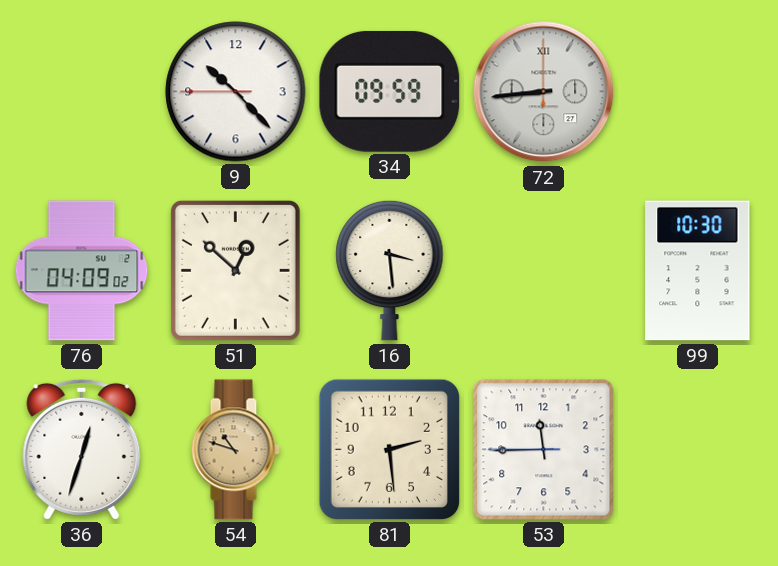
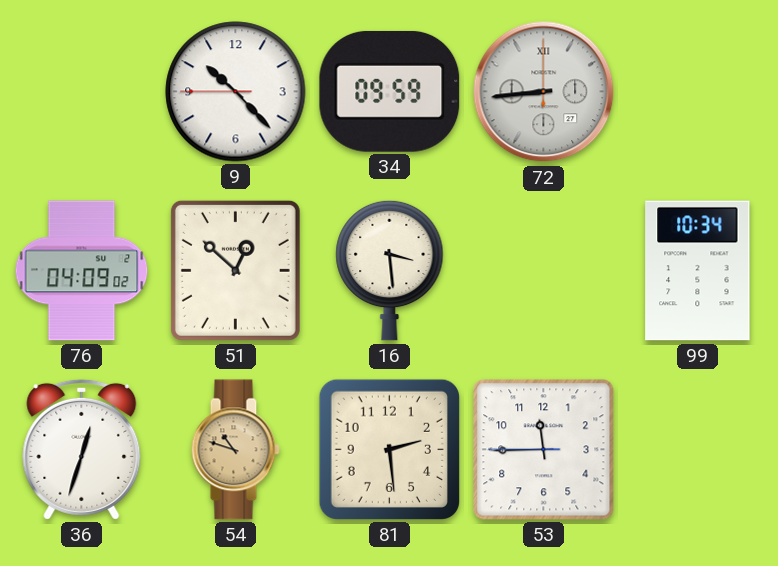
99: 10:30 -> 10:34 (698, 271)
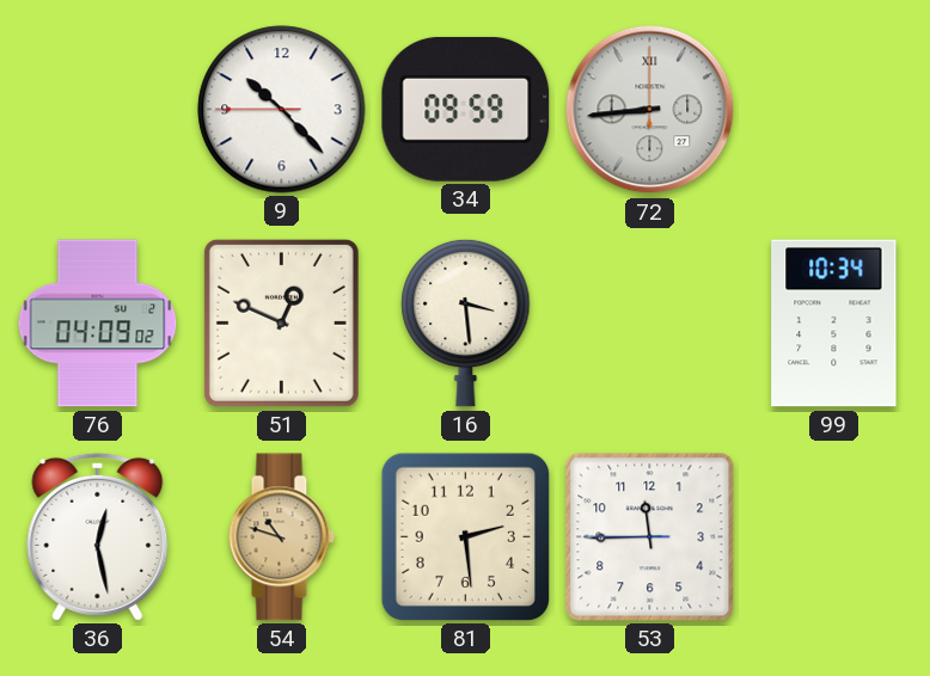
51: 12:52 -> 12:49 (281, 322)
36: 12:33 -> 12:28 (98, 536)
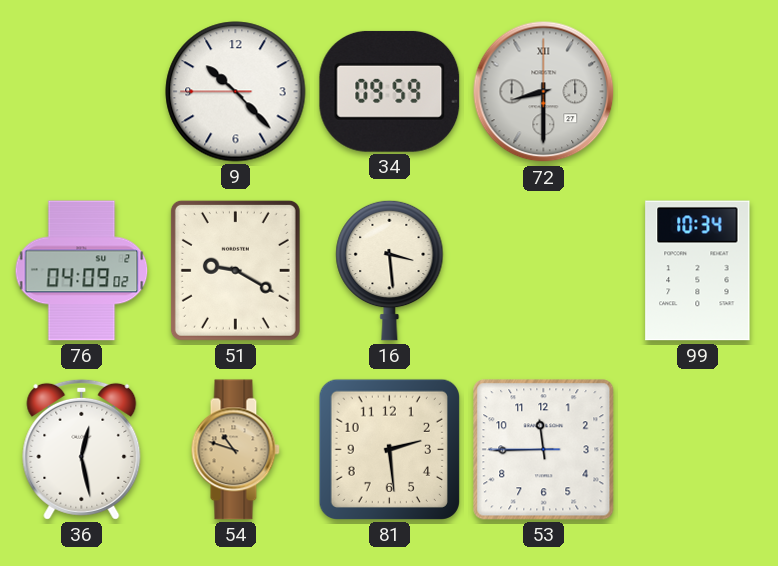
72: 8:44 -> 8:30 (544, 92)
51: 12:49 -> 9:20 (235, 270)
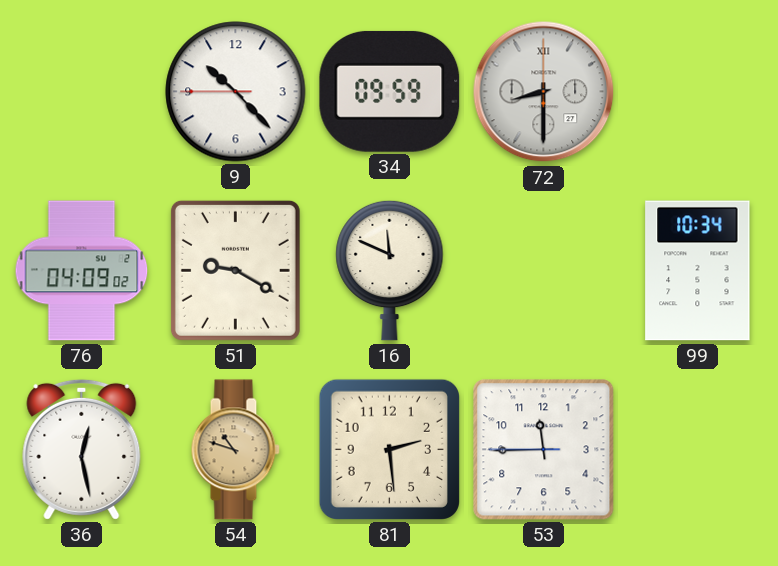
16: 3:29 -> 11:49 (390, 270)
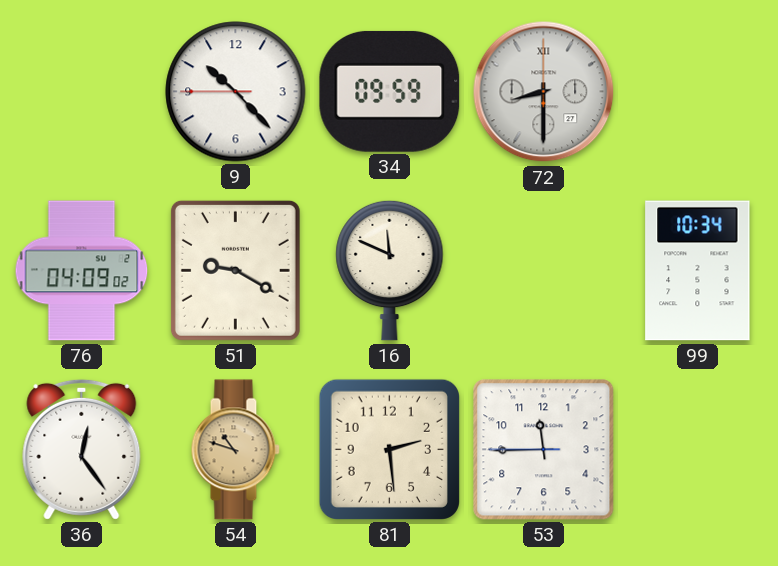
36: 12:28 -> 12:24 (82, 449)
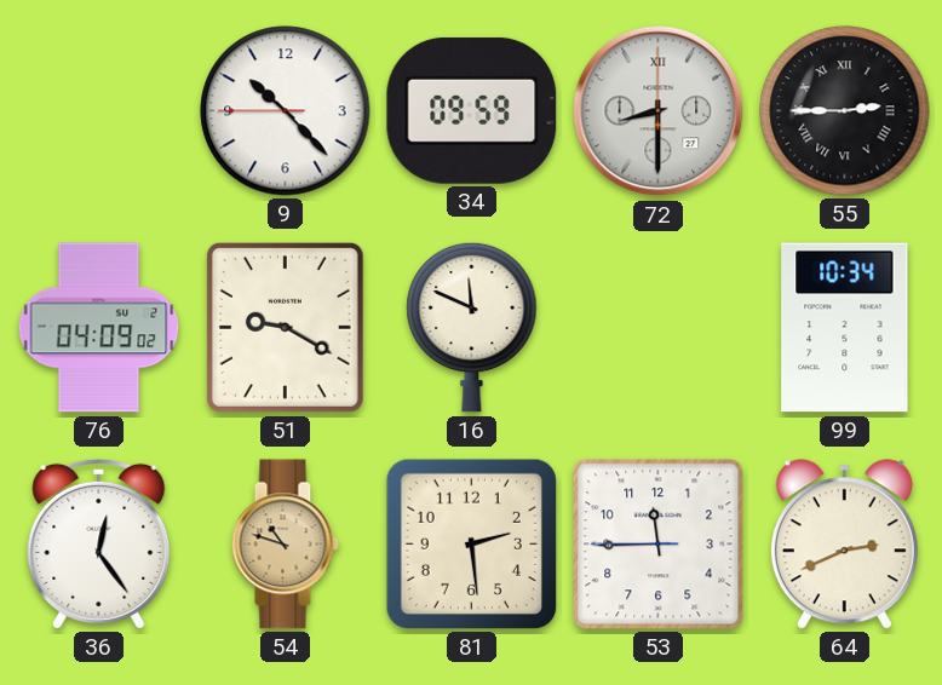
55: none -> 2:45 (845, 111)
64: none -> 2:41 (844, 545)
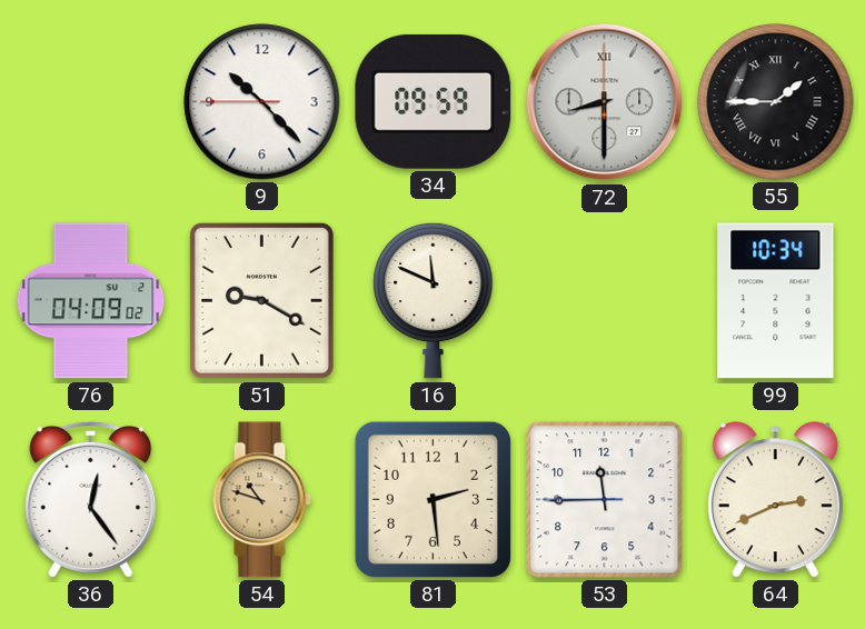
55: 2:45 -> 1:45 (776, 102)
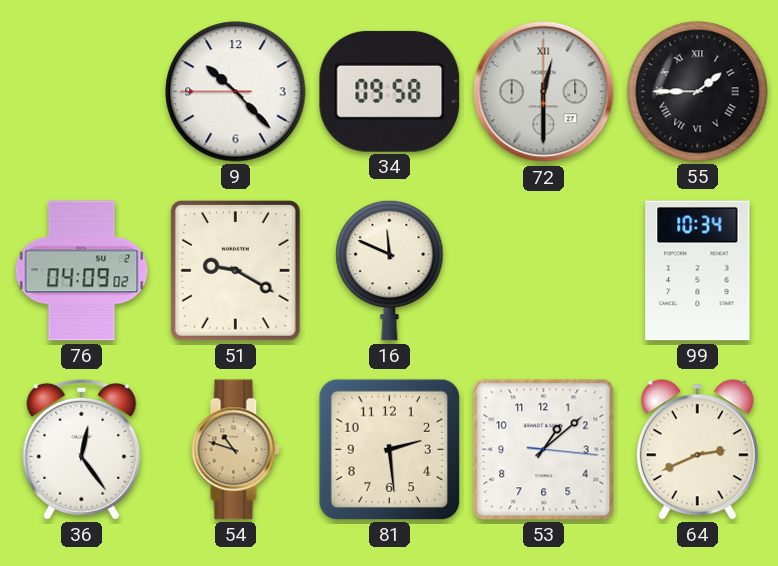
34: 09:59 -> 09:58 (390, 91)
72: 8:30 -> 12:30 (544, 92)
53: 11:44 -> 1:08 (544, 450)
